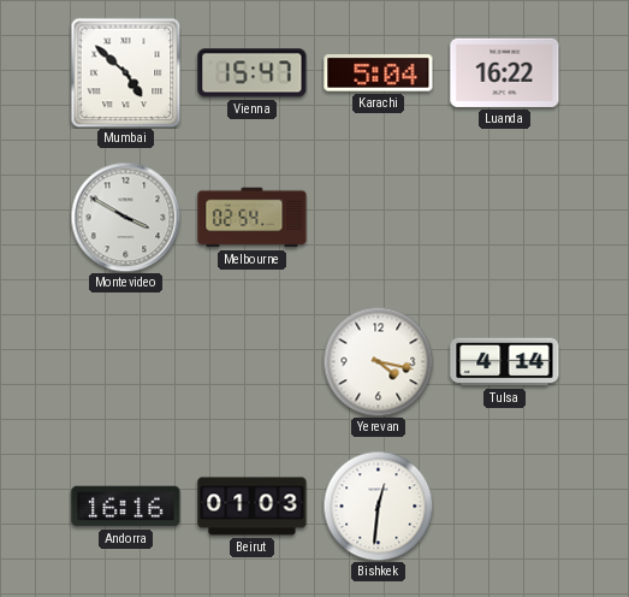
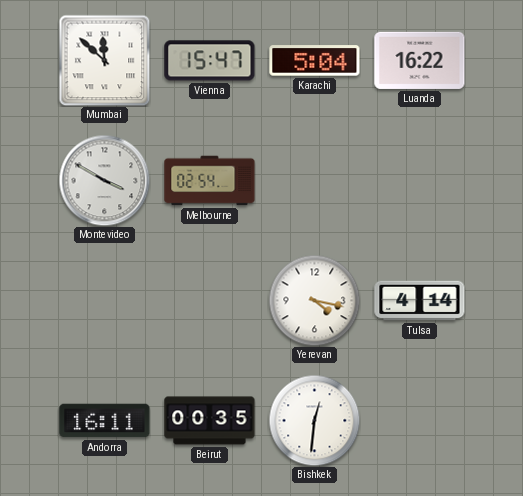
Mumbai: 4:52 -> 11:52 (104, 60)
Andorra: 16:16 -> 16:11 (105, 421)
Beirut: 01:03 -> 00:35 (210, 421)
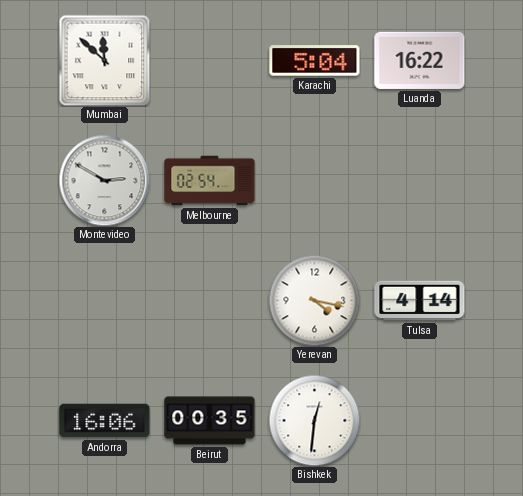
Vienna: 15:47 -> none (210, 61)
Montevideo: 3:50 -> 2:50 (104, 180)
Andorra: 16:11 -> 16:06 (105, 421)
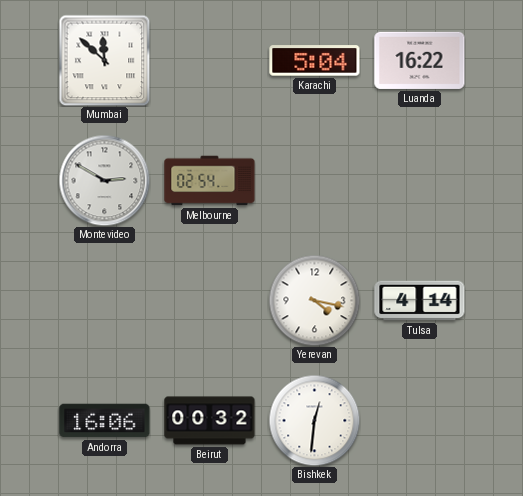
Beirut: 00:35 -> 00:32 (210, 421)
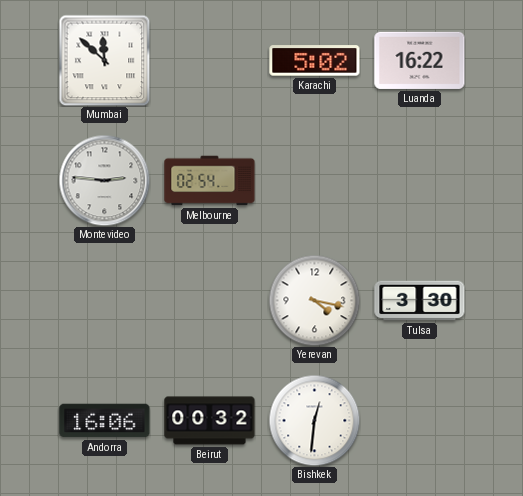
Karachi: 5:04 -> 5:02 (315, 61)
Montevideo: 2:50 -> 2:46 (104, 180)
Tulsa: 4:14 -> 3:30 (420, 301)
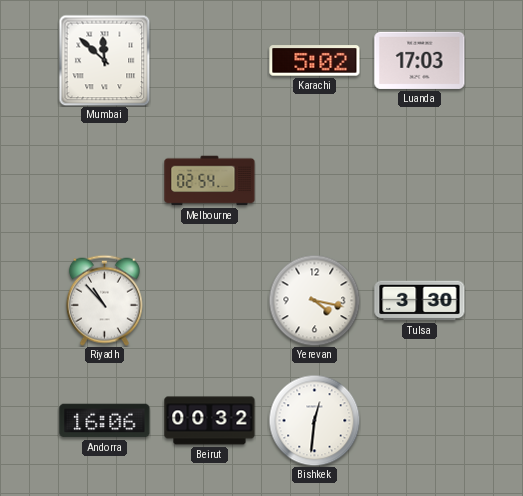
Luanda: 16:22 -> 17:03 (420, 60)
Montevideo: 2:46 -> none (104, 180)
Riyadh: none -> 10:53 (104, 300)
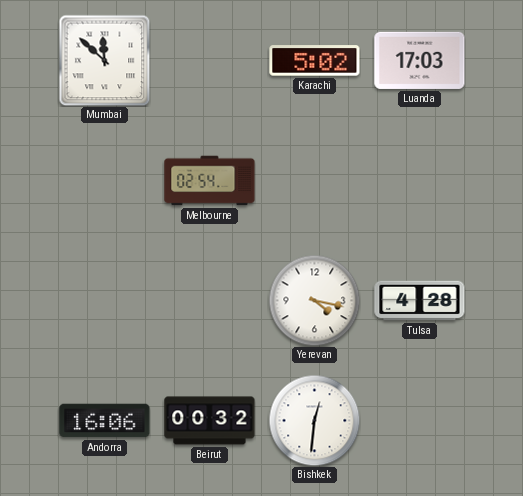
Riyadh: 10:53 -> none (104, 300)
Tulsa: 3:30 -> 4:28 (420, 301)
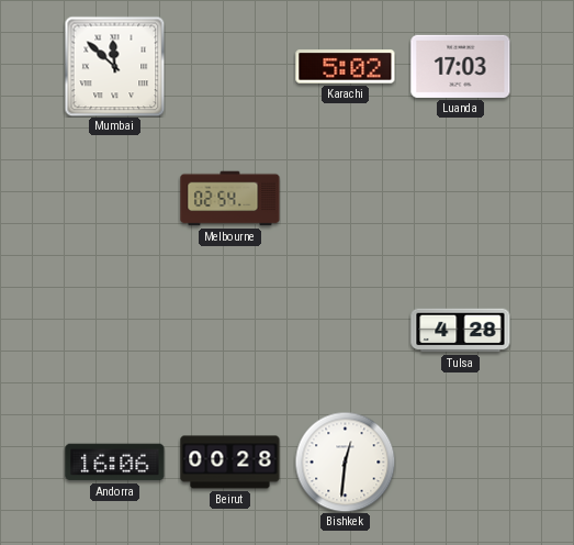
Yerevan: 4:17 -> none (314, 300)
Beirut: 00:32 -> 00:28 (230, 463)
